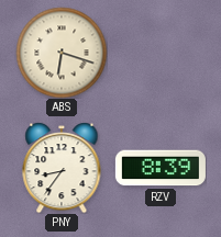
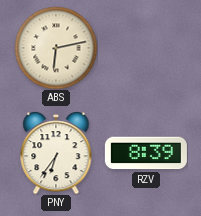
ABS: 6:18 -> 6:13 (56, 48)
PNY: 8:36 -> 6:36 (56, 153)
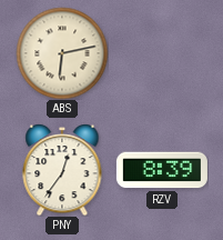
PNY: 6:36 -> 12:36 (62, 170)
